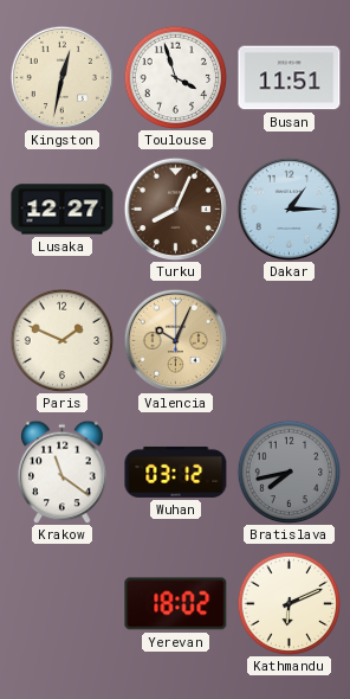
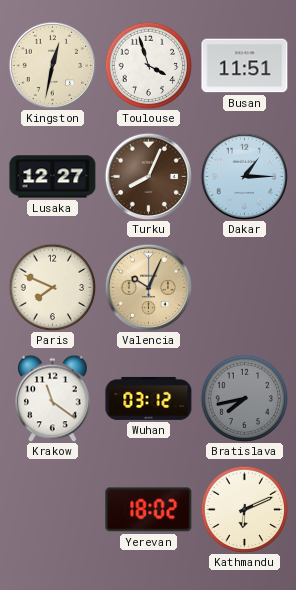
Paris: 1:49 -> 7:49 (52, 287)
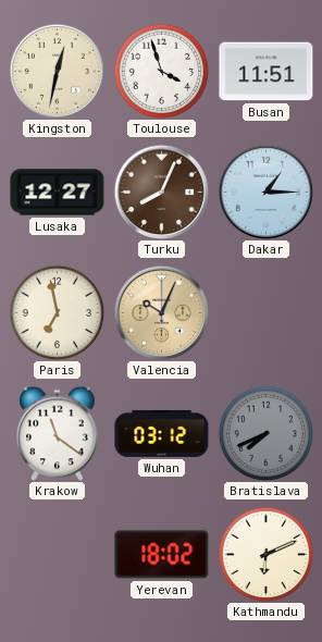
Paris: 7:49 -> 6:58 (57, 312)
Bratislava: 7:43 -> 7:41 (265, 433)
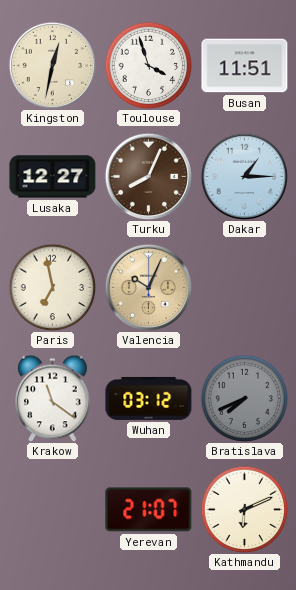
Yerevan: 18:02 -> 21:07 (149, 510)
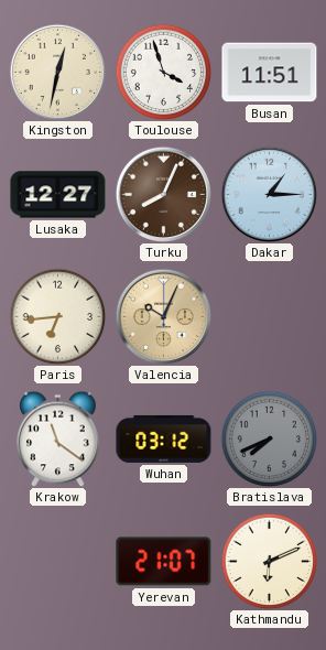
Paris: 6:58 -> 6:44 (57, 316)
